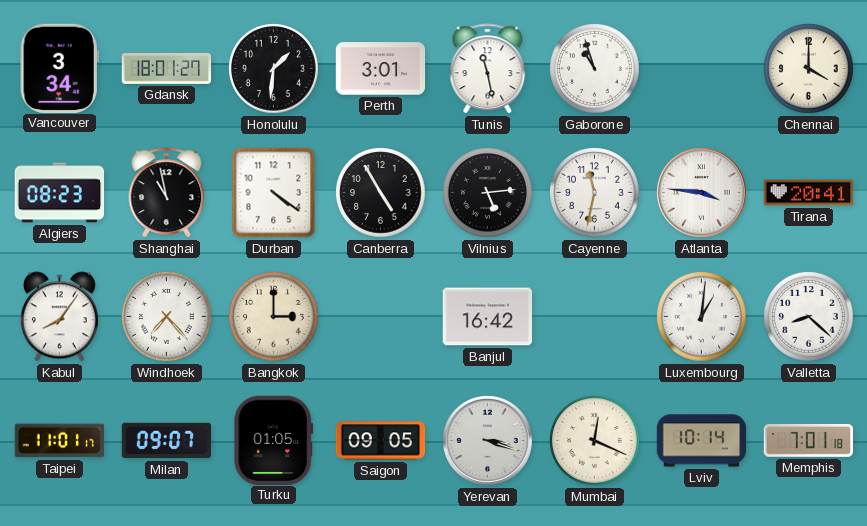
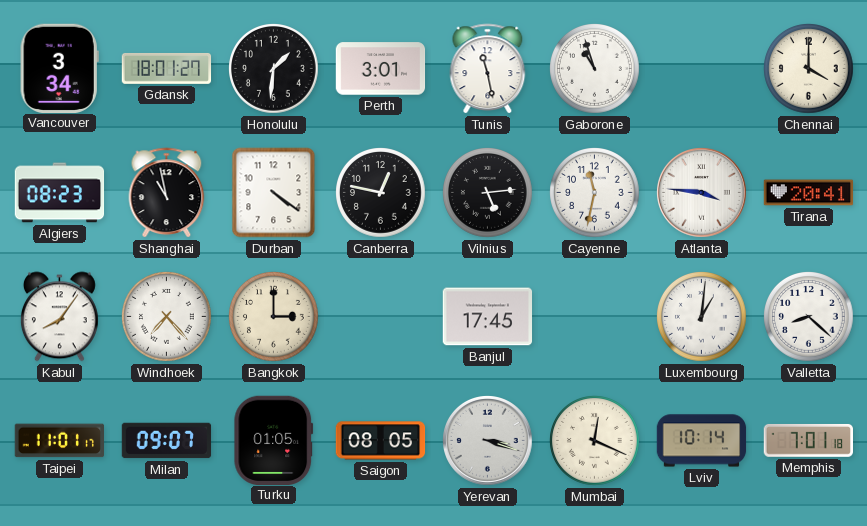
Canberra: 4:55 -> 12:47 (381, 193)
Banjul: 16:42 -> 17:45 (488, 317)
Saigon: 09:05 -> 08:05 (381, 441)
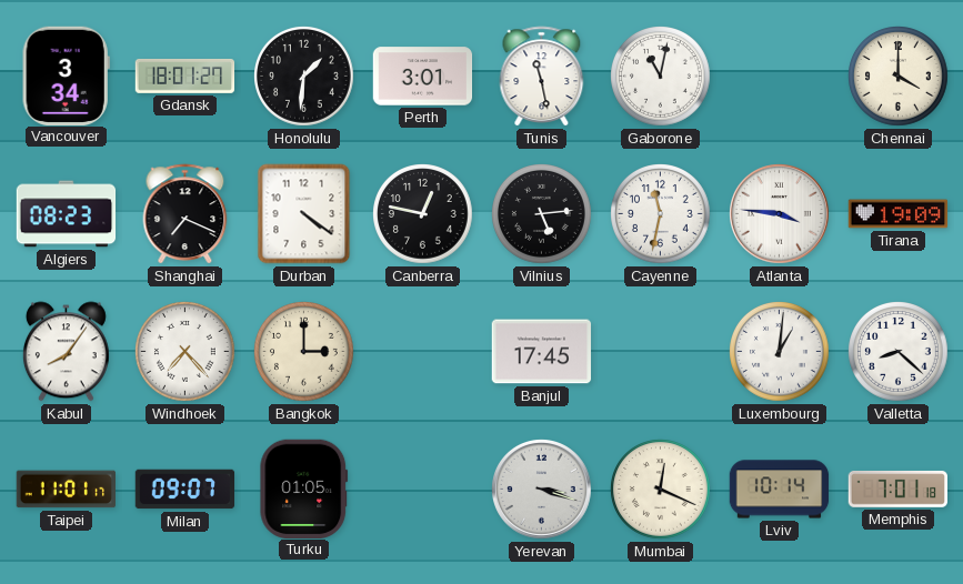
Gaborone: 10:57 -> 11:02 (661, 77)
Shanghai: 10:58 -> 7:19 (185, 214)
Tirana: 20:41 -> 19:09 (899, 214)
Saigon: 08:05 -> none (381, 441)
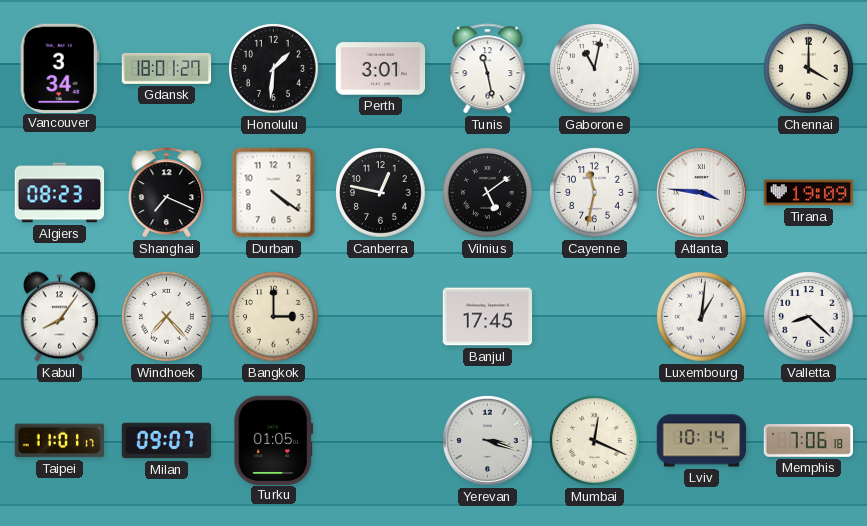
Vilnius: 5:14 -> 5:09 (488, 193)
Memphis: 7:01 -> 7:06 (809, 440)
